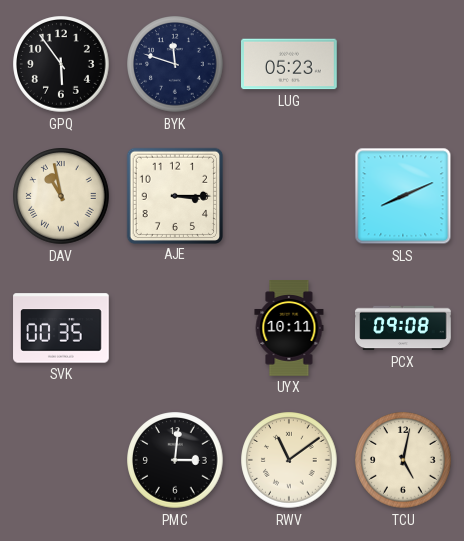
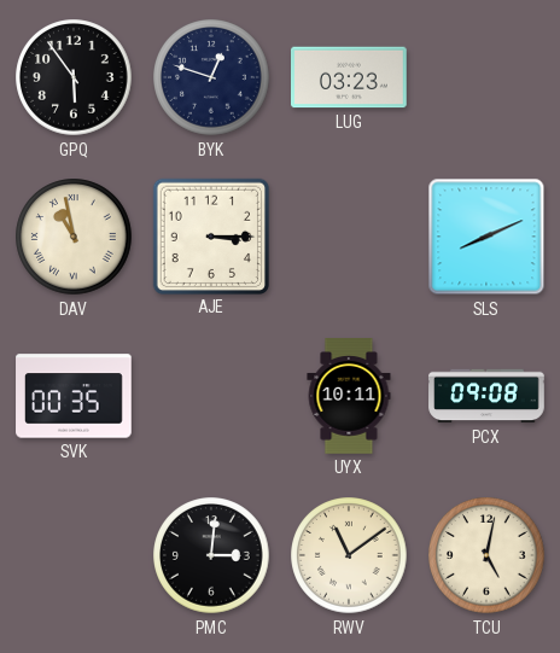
BYK: 11:48 -> 12:48 (211, 77)
LUG: 05:23 -> 03:23 (350, 77)
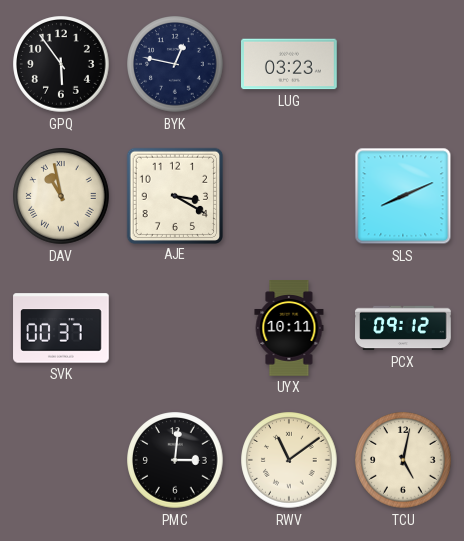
BYK: 12:48 -> 12:47 (175, 64)
AJE: 3:15 -> 3:20 (174, 195)
SVK: 00:35 -> 00:37 (61, 328)
PCX: 09:08 -> 09:12 (403, 328)
